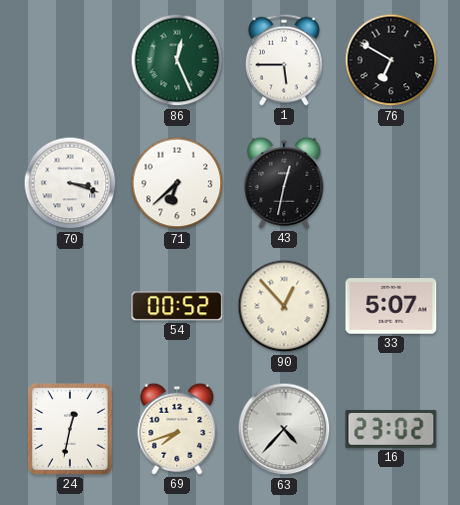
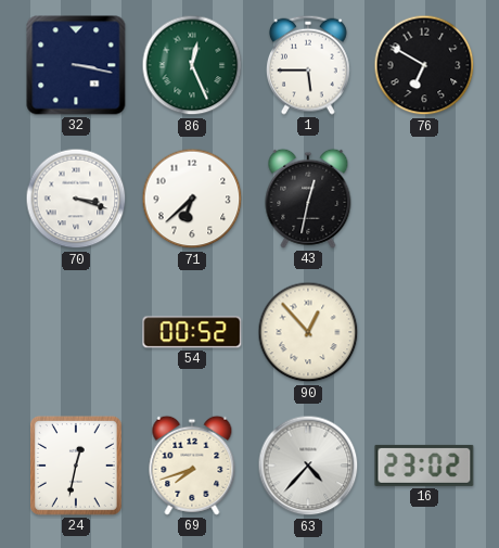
32: none -> 3:17 (76, 65)
33: 5:07 -> none (391, 306)
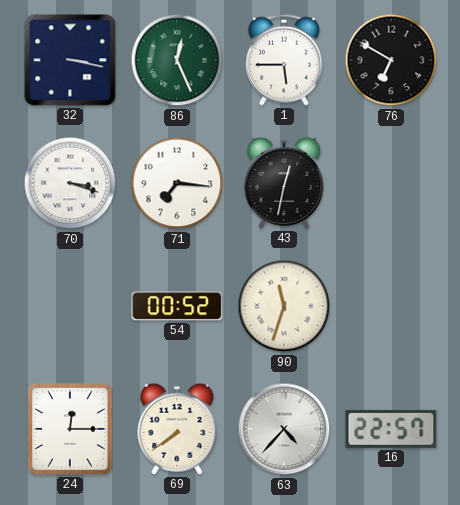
71: 6:38 -> 7:16 (177, 183)
90: 12:53 -> 11:33 (284, 306)
24: 12:32 -> 12:15 (70, 429)
69: 7:42 -> 7:39 (177, 429)
16: 23:02 -> 22:57 (391, 429)
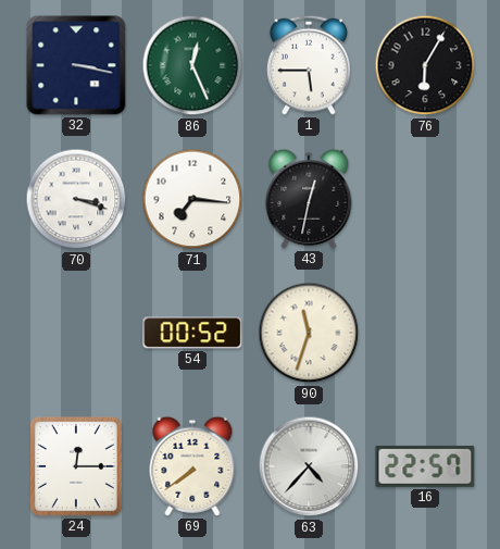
76: 6:50 -> 6:05 (425, 65)
